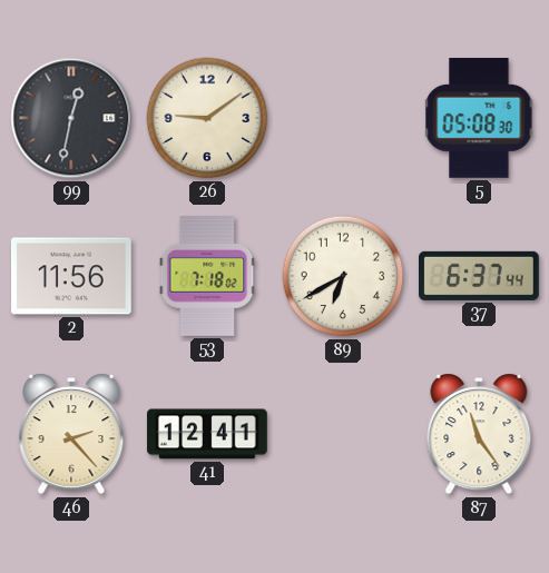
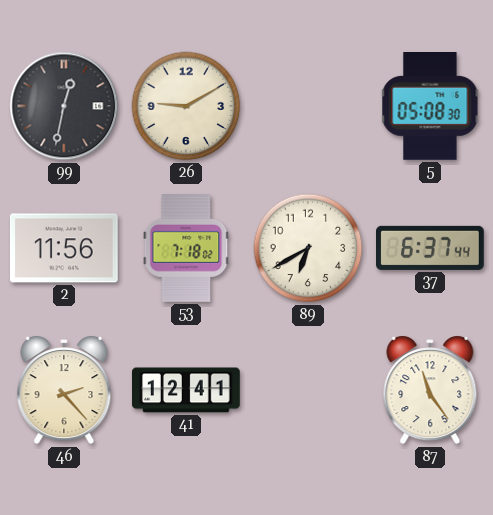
26: 9:09 -> 9:10 (186, 106)
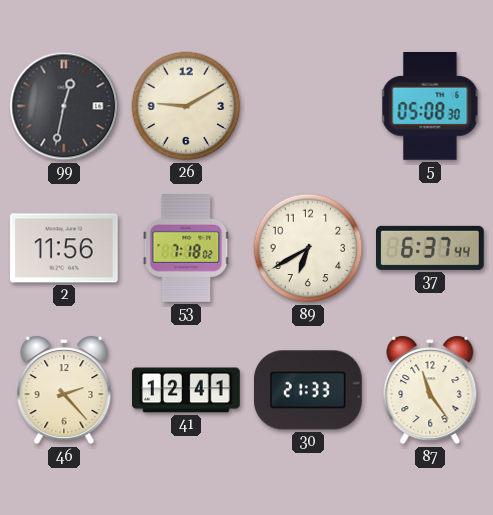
30: none -> 21:33 (308, 390)
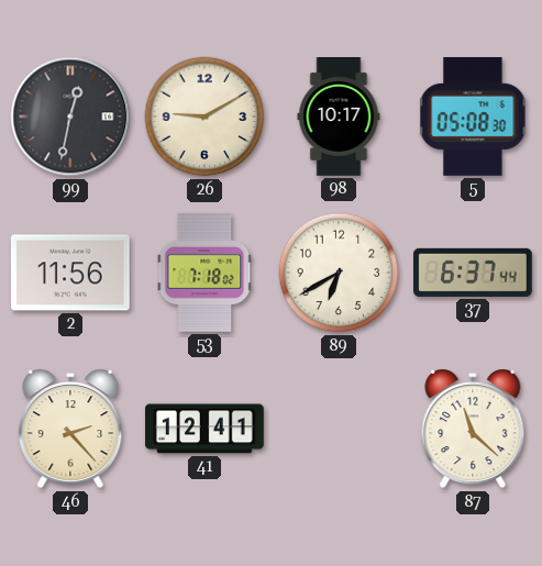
98: none -> 10:17 (339, 116)
30: 21:33 -> none (308, 390)
87: 11:24 -> 11:22 (473, 429)
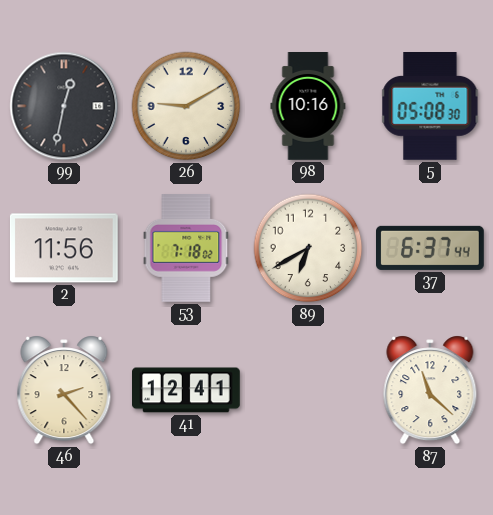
98: 10:17 -> 10:16 (308, 106)
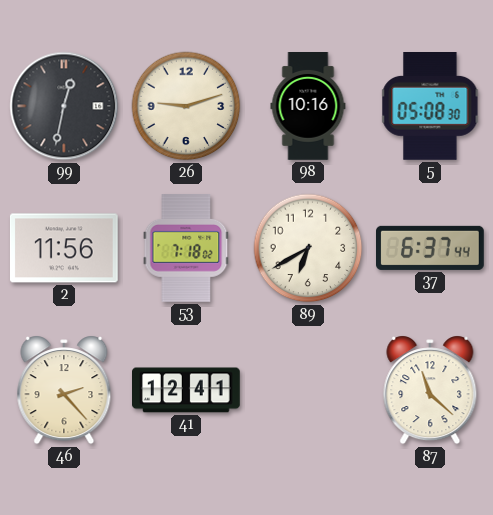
26: 9:10 -> 9:12 (186, 106)
